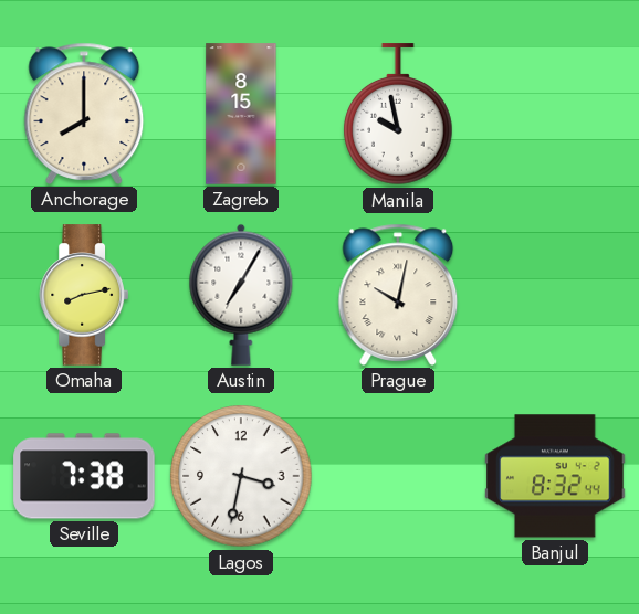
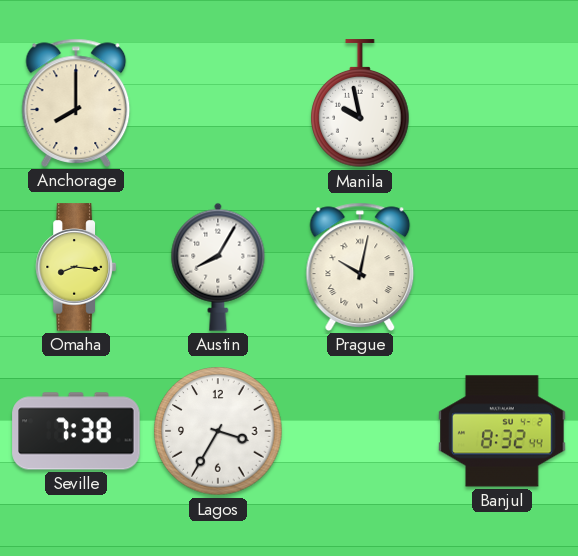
Zagreb: 8:15 -> none (241, 114)
Omaha: 8:13 -> 8:16 (75, 267)
Austin: 7:05 -> 8:05 (218, 267)
Lagos: 3:32 -> 3:35 (218, 431)
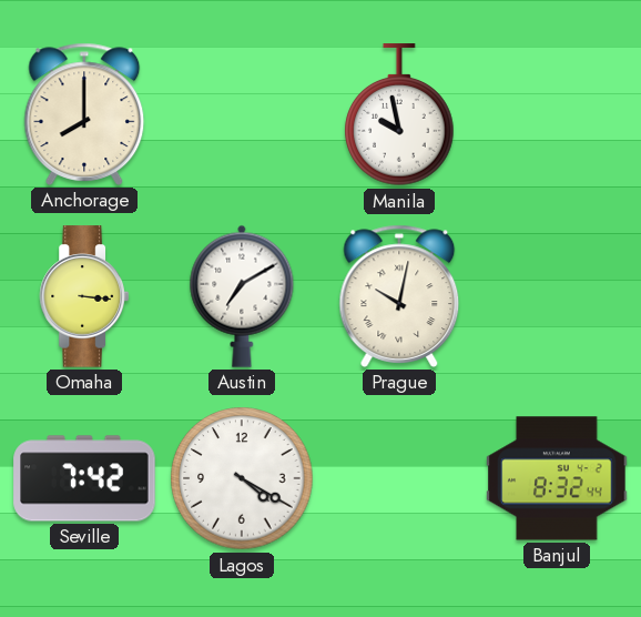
Omaha: 8:16 -> 3:16 (83, 296)
Austin: 8:05 -> 7:10 (242, 296)
Seville: 7:38 -> 7:42 (84, 478)
Lagos: 3:35 -> 4:20 (242, 478)
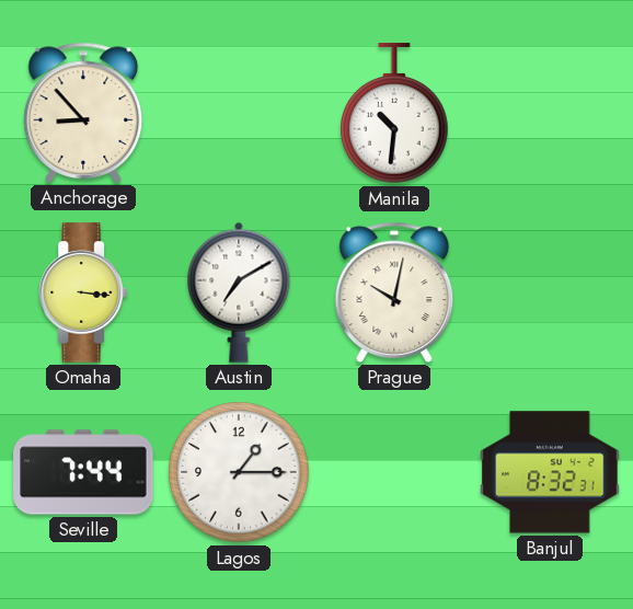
Anchorage: 8:00 -> 8:53 (83, 113)
Manila: 9:58 -> 10:31 (394, 114)
Seville: 7:42 -> 7:44 (83, 472)
Lagos: 4:20 -> 1:15 (239, 472)
Banjul: 8:32:44 -> 8:32:31 (550, 472)
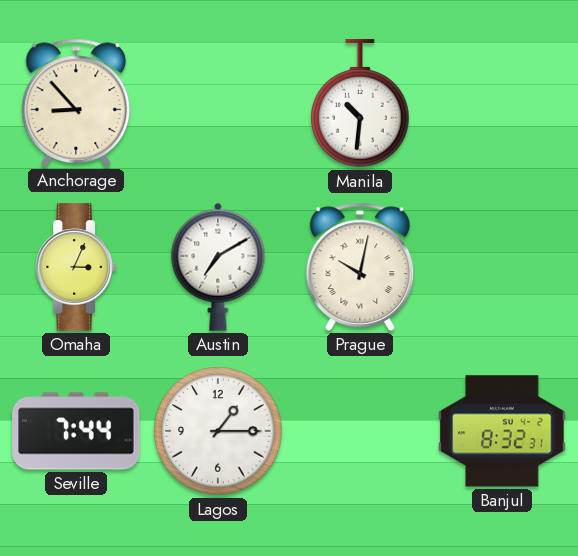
Omaha: 3:16 -> 3:04 (75, 267)
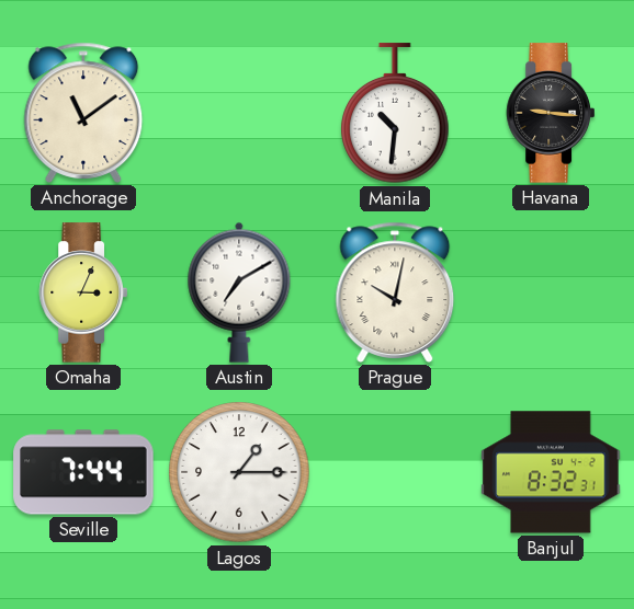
Anchorage: 8:53 -> 11:09 (83, 113)
Havana: none -> 9:16 (550, 113)
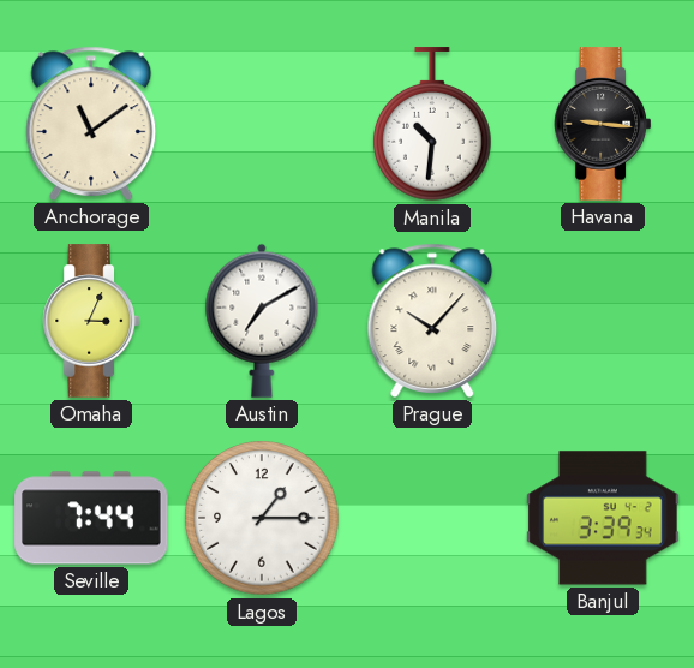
Prague: 10:02 -> 10:07 (432, 321)
Banjul: 8:32 -> 3:39 (603, 518)
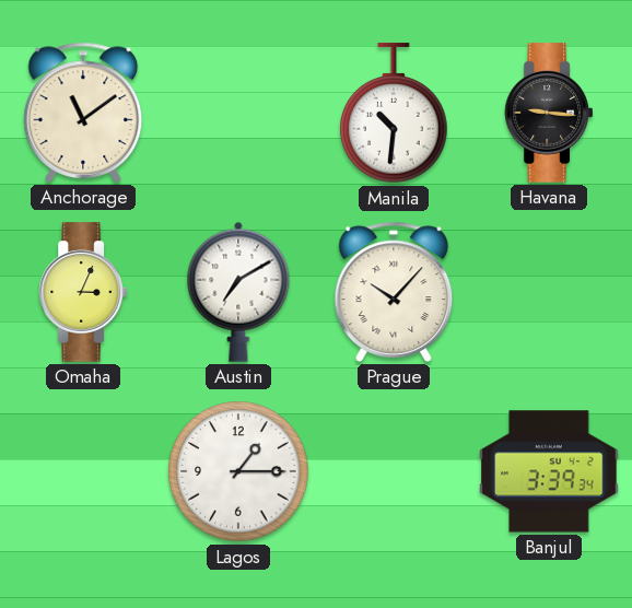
Seville: 7:44 -> none (91, 518)
